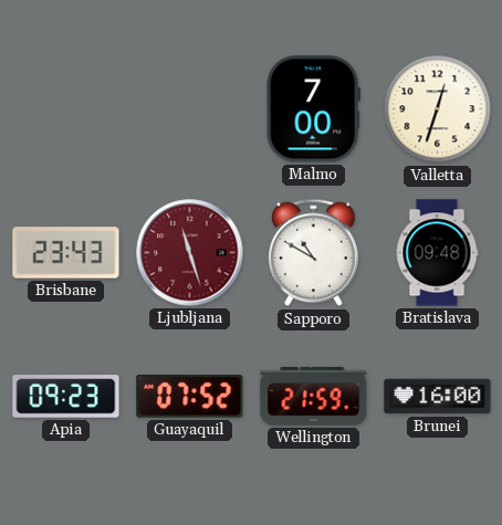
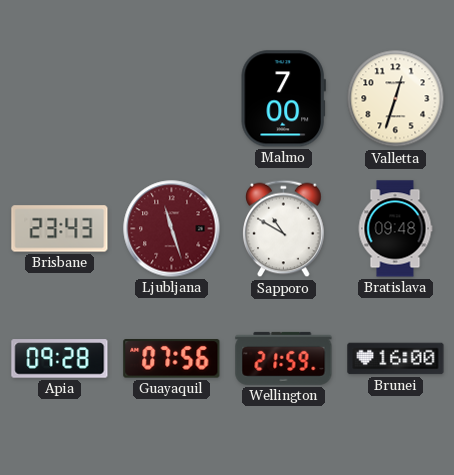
Apia: 09:23 -> 09:28 (60, 359)
Guayaquil: 07:52 -> 07:56 (172, 359)
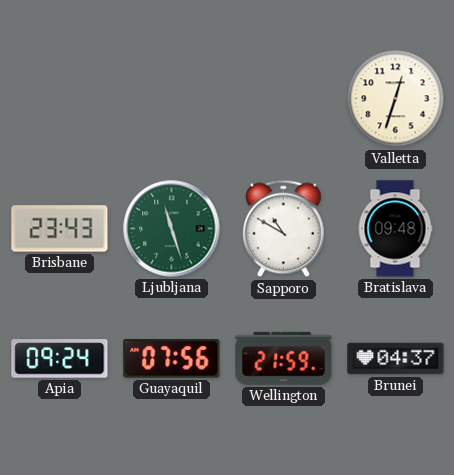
Malmo: 7:00 -> none (283, 99)
Ljubljana dial: burgundy -> green (172, 229)
Apia: 09:28 -> 09:24 (60, 359)
Brunei: 16:00 -> 04:37 (396, 359)
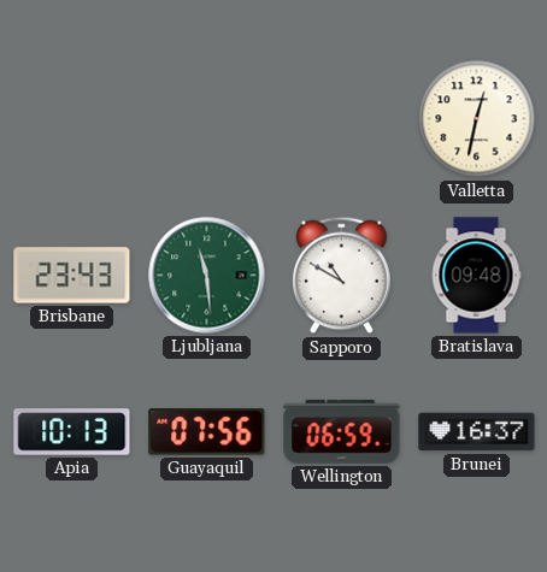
Valletta: 12:33 -> 12:32 (477, 119)
Ljubljana: 11:27 -> 11:29 (207, 276)
Apia: 09:24 -> 10:13 (72, 432)
Wellington: 21:59 -> 06:59 (342, 431)
Brunei: 04:37 -> 16:37 (477, 432)
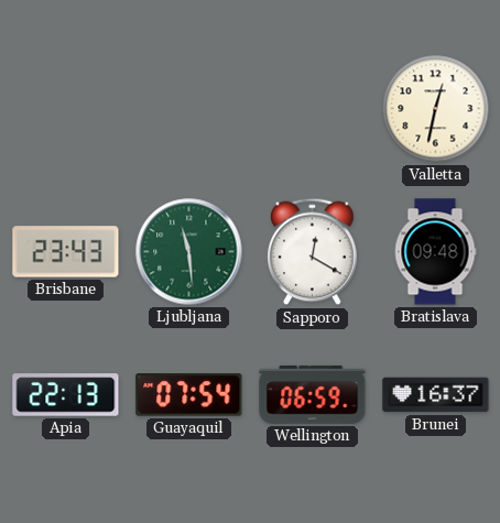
Sapporo: 10:50 -> 12:20 (313, 252)
Apia: 10:13 -> 22:13 (66, 395)
Guayaquil: 07:56 -> 07:54 (189, 395)
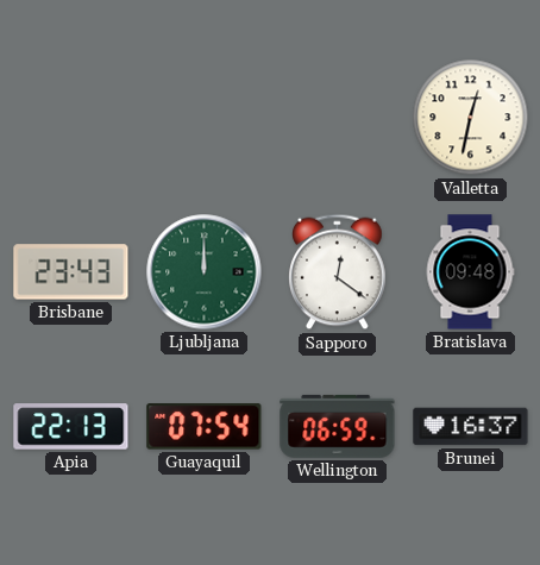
Ljubljana: 11:29 -> 12:00 (205, 272)
Sapporo: 12:20 -> 12:21 (338, 272)
